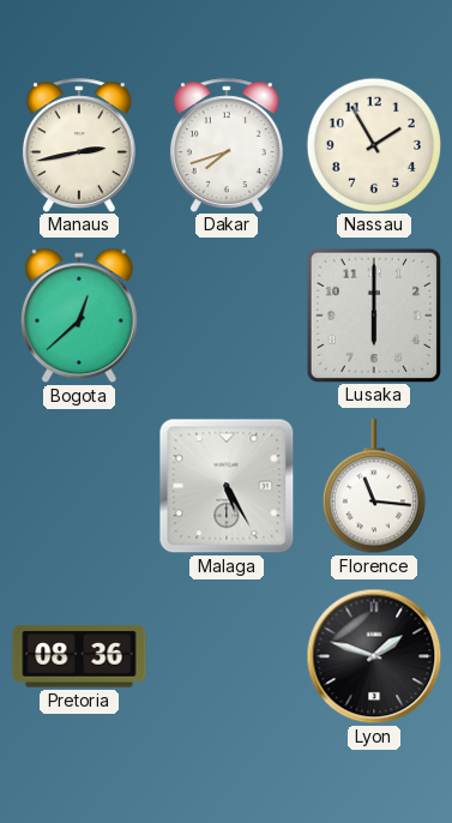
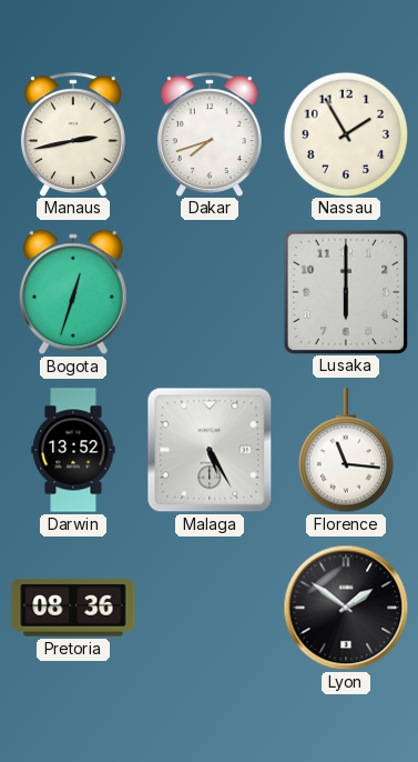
Bogota: 12:38 -> 12:33 (73, 292)
Darwin: none -> 13:52 (73, 450)
Lyon: 1:48 -> 1:51 (346, 608)
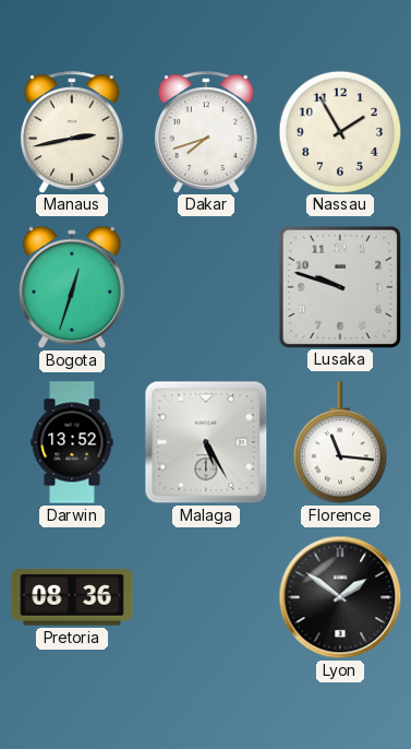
Lusaka: 6:00 -> 9:48 (339, 286)
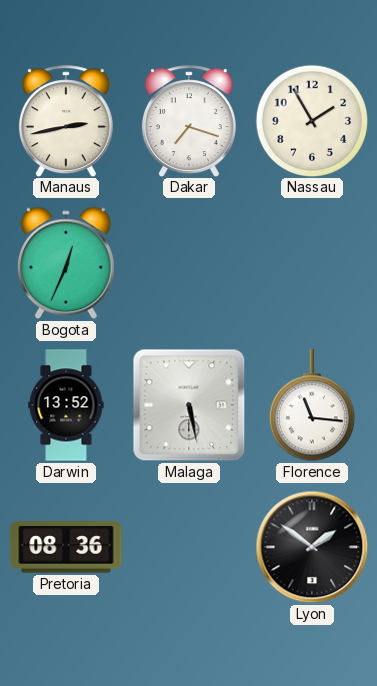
Dakar: 7:42 -> 7:18 (189, 121)
Bogota: 12:33 -> 12:34 (66, 263)
Lusaka: 9:48 -> none (339, 286)
Malaga: 5:25 -> 5:28 (189, 405)
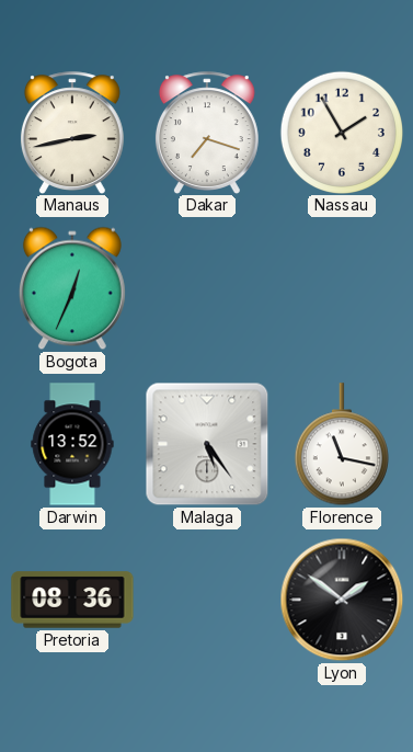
Malaga: 5:28 -> 5:24 (207, 444)
Florence: 11:16 -> 11:17 (342, 445)
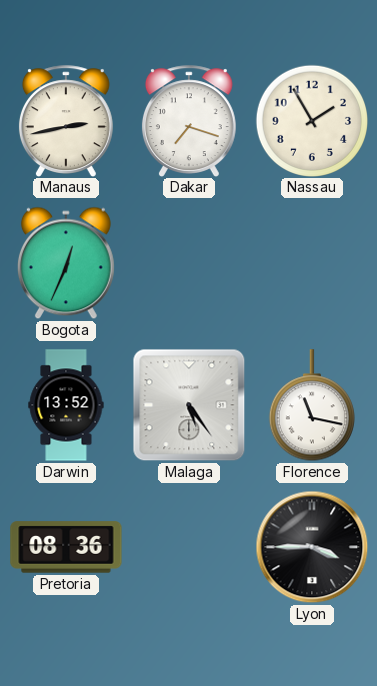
Lyon: 1:51 -> 3:45 (312, 547)
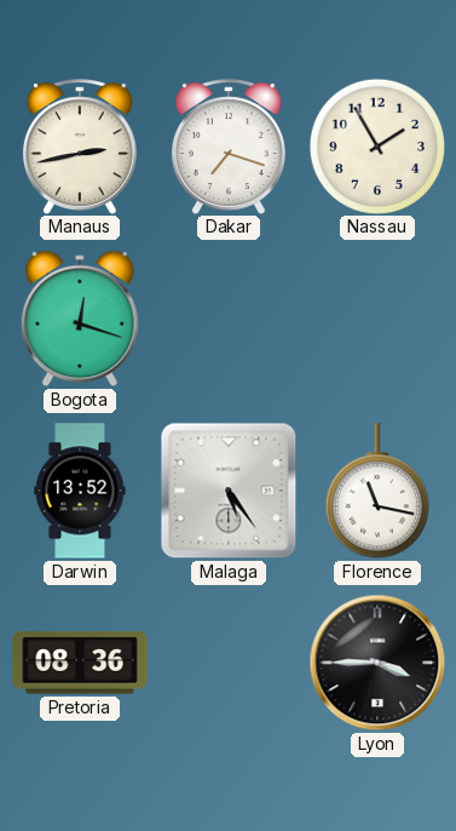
Bogota: 12:34 -> 12:18 (80, 319)
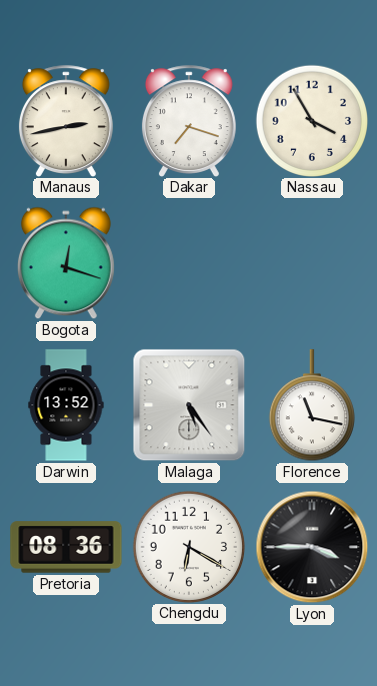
Nassau: 1:55 -> 3:55 (311, 120)
Chengdu: none -> 6:20 (188, 546)
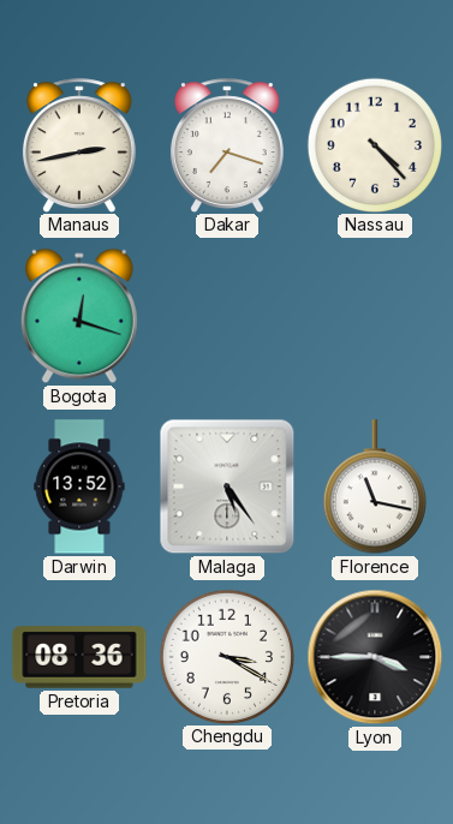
Nassau: 3:55 -> 4:23 (374, 144)
Chengdu: 6:20 -> 3:20 (226, 656)
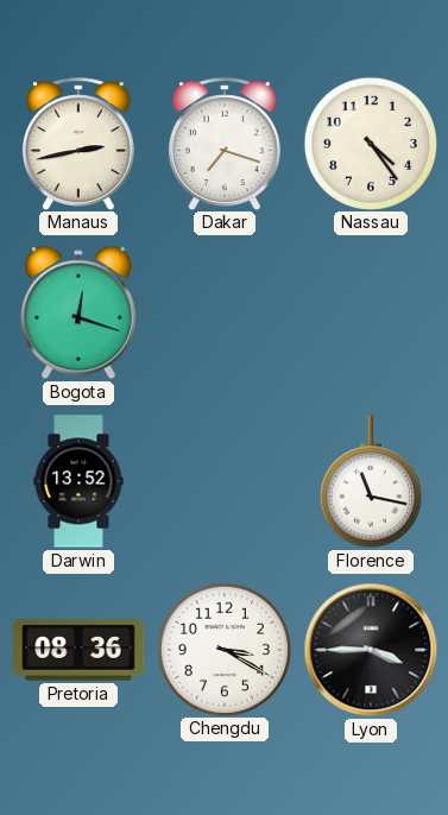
Nassau: 4:23 -> 4:24 (370, 143)
Malaga: 5:24 -> none (227, 486)
